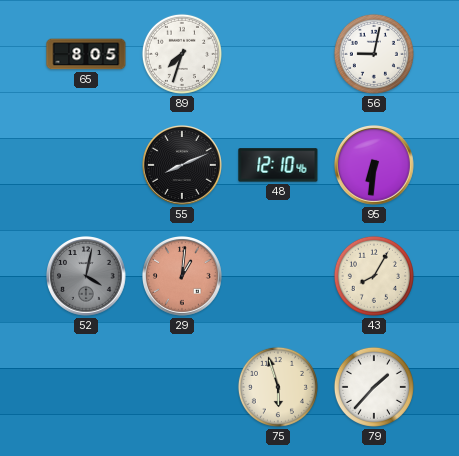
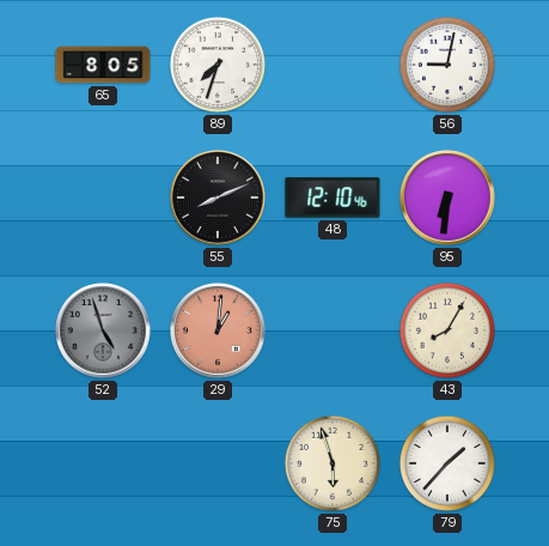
52: 4:02 -> 4:57 (104, 332)
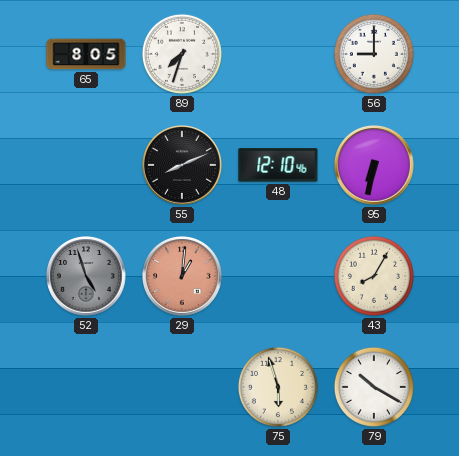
56: 9:02 -> 9:00 (374, 54)
95: 6:31 -> 6:32 (375, 166)
79: 1:37 -> 10:20 (374, 387)
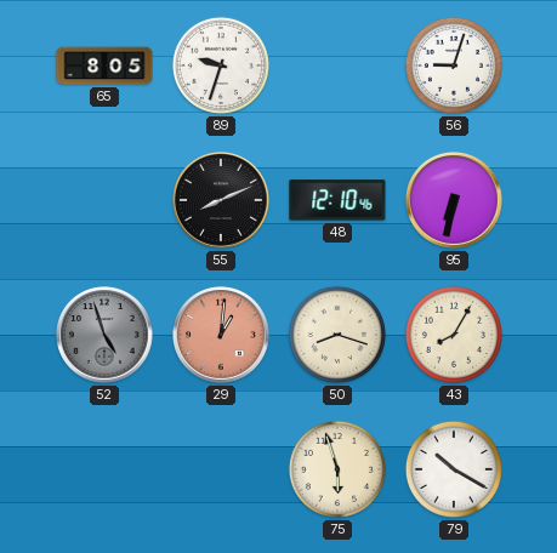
89: 7:33 -> 9:33 (221, 65)
56: 9:00 -> 9:03 (454, 65)
50: none -> 8:18 (337, 335)
